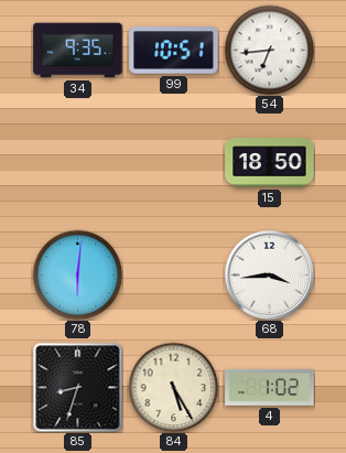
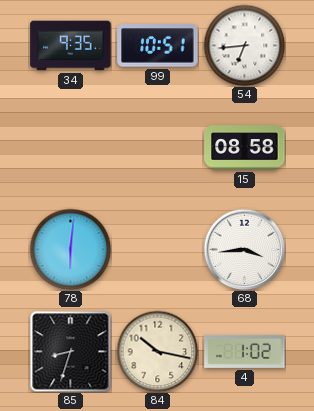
15: 18:50 -> 08:58 (245, 148)
84: 5:25 -> 10:17 (157, 351)
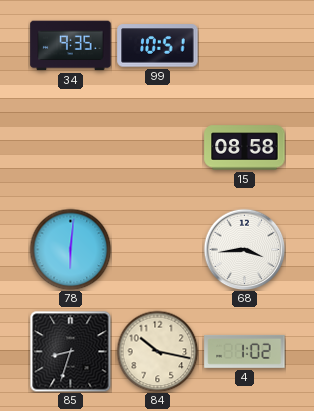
54: 6:44 -> none (244, 45)
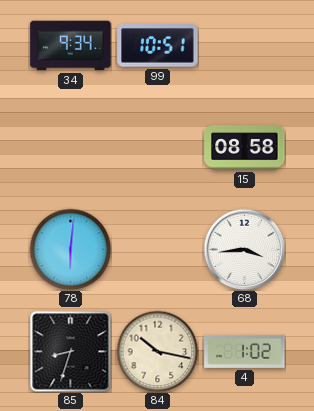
34: 9:35 -> 9:34 (71, 46)
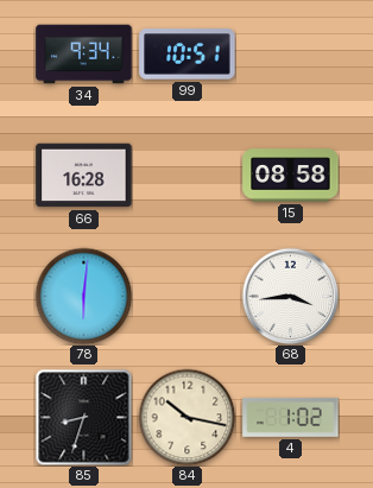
66: none -> 16:28 (84, 176)
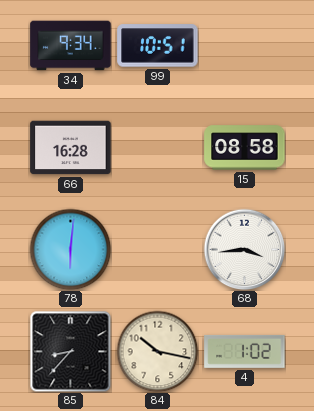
85: 8:33 -> 8:37 (70, 351)
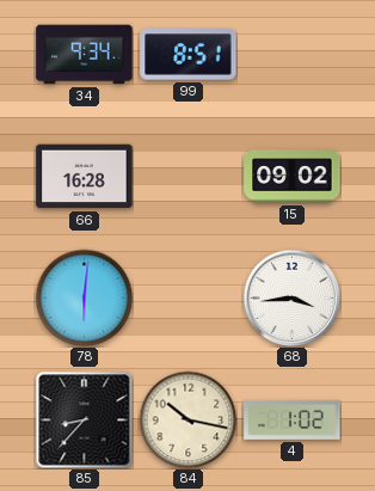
99: 10:51 -> 8:51 (189, 55)
15: 08:58 -> 09:02 (293, 177)
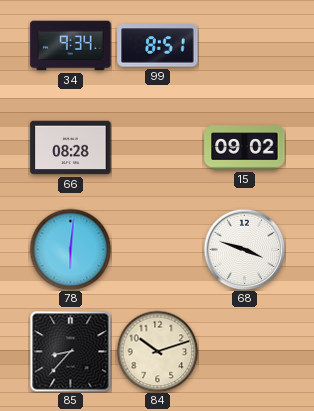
66: 16:28 -> 08:28 (71, 148)
68: 3:44 -> 3:48 (244, 249)
84: 10:17 -> 10:12 (157, 351)
4: 1:02 -> none (293, 419)
